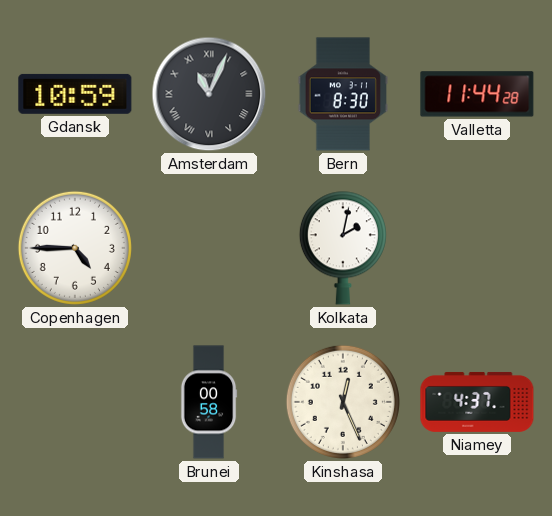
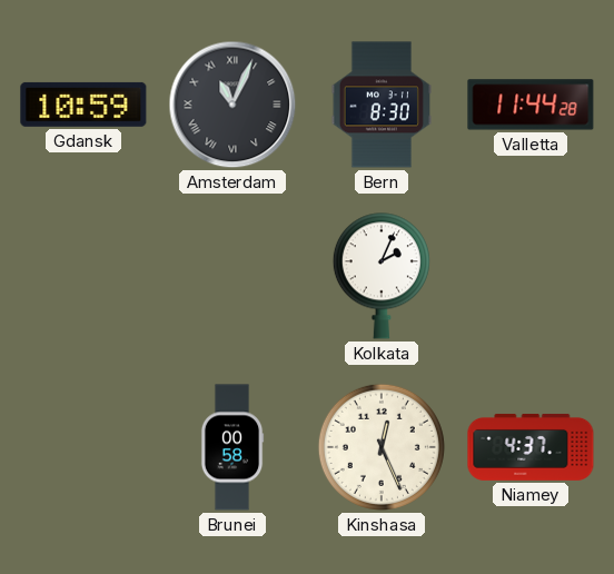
Copenhagen: 4:45 -> none (75, 248)
Kolkata: 2:02 -> 2:04 (382, 276)
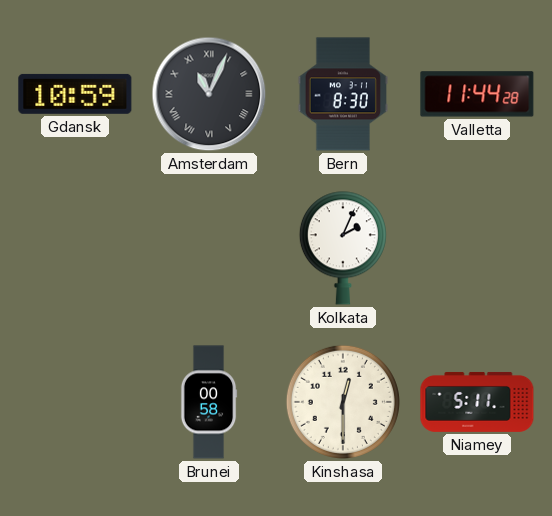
Kinshasa: 12:26 -> 12:30 (343, 402)
Niamey: 4:37 -> 5:11 (477, 402)
